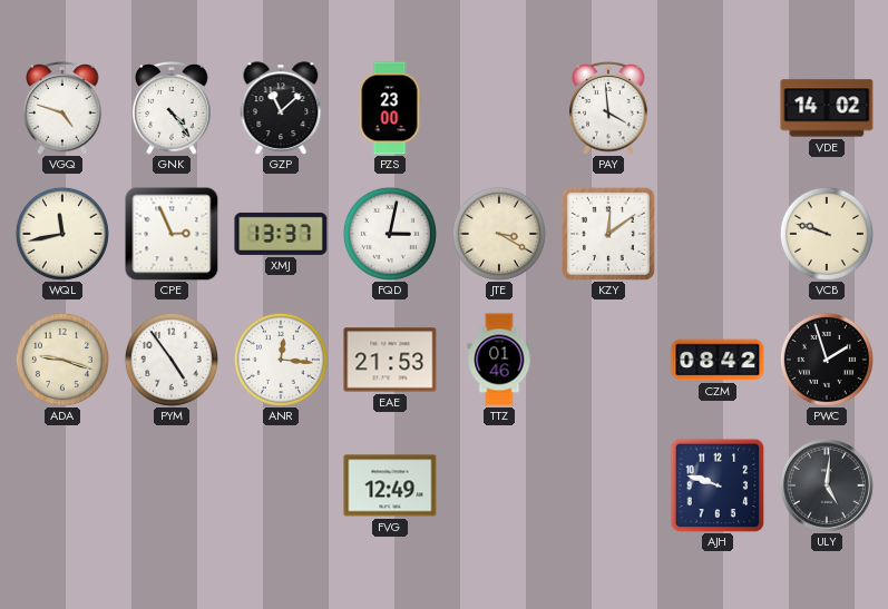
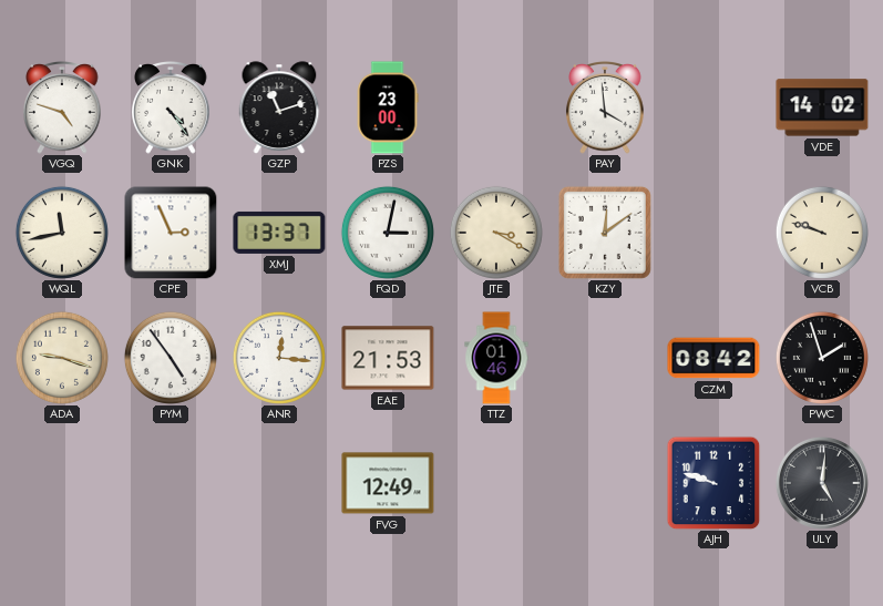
GZP: 11:08 -> 11:12 (279, 107)
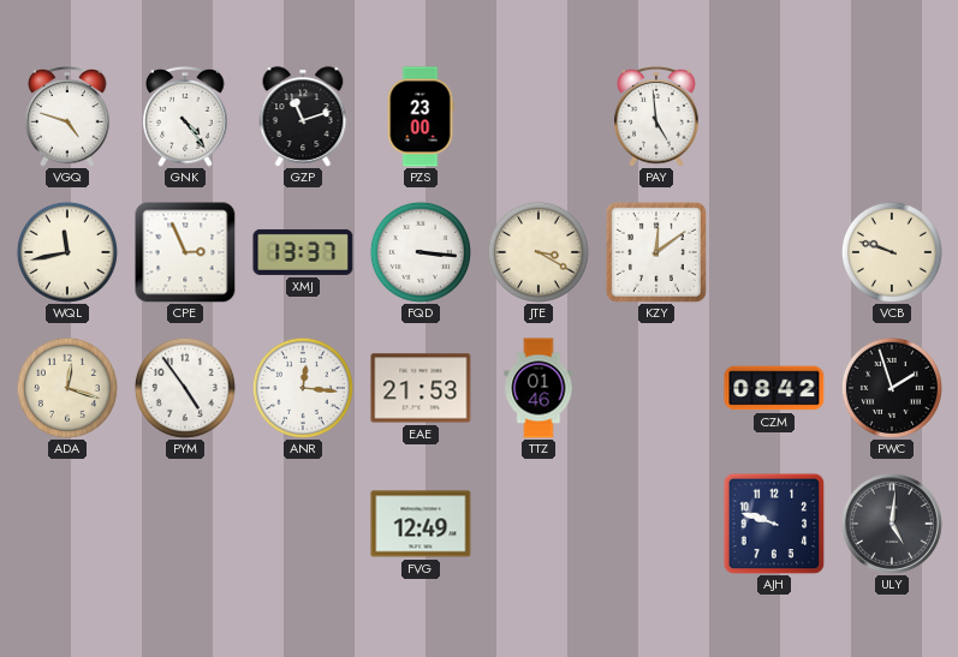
PAY: 3:59 -> 4:59 (656, 118)
VDE: 14:02 -> none (822, 107)
FQD: 3:02 -> 3:16 (421, 252)
ADA: 9:18 -> 12:18 (67, 388)
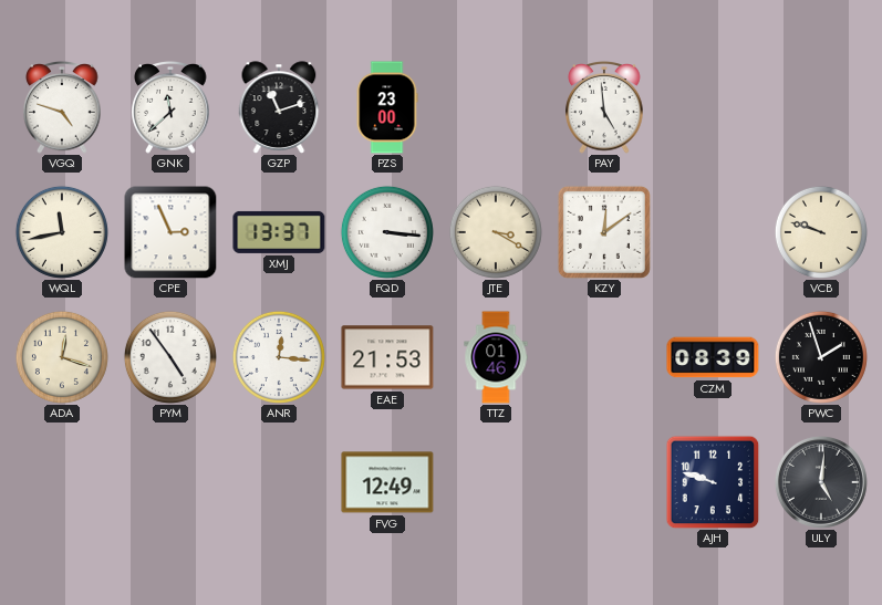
GNK: 4:24 -> 11:38 (170, 108)
CZM: 08:42 -> 08:39 (713, 357)
